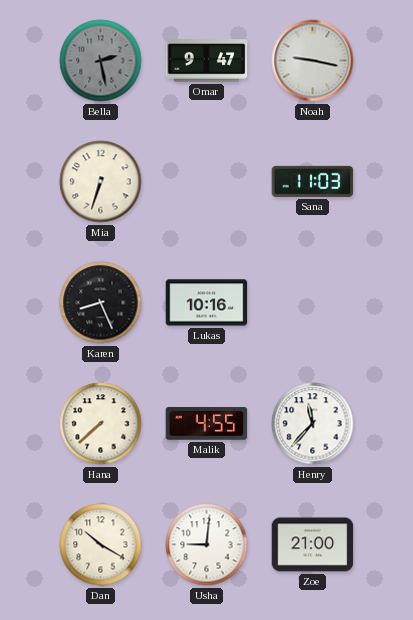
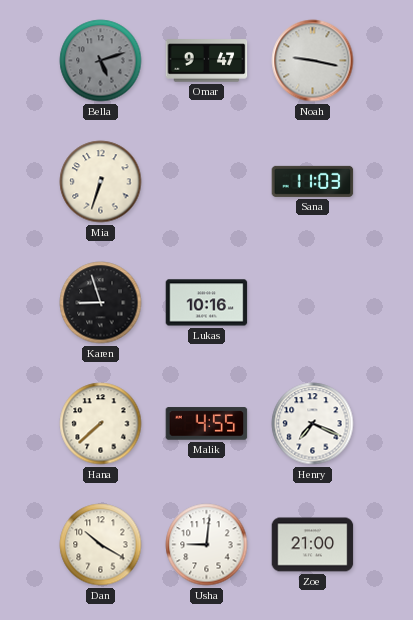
Bella: 2:28 -> 5:12 (101, 61)
Karen: 8:26 -> 8:57 (101, 303)
Henry: 11:37 -> 7:19 (313, 424)
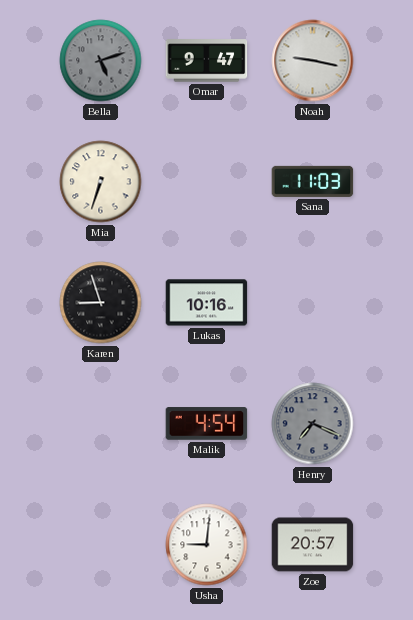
Hana: 7:38 -> none (101, 424)
Malik: 4:55 -> 4:54 (207, 424)
Henry dial: white -> grey (313, 424)
Dan: 10:20 -> none (101, 545)
Zoe: 21:00 -> 20:57 (313, 545)
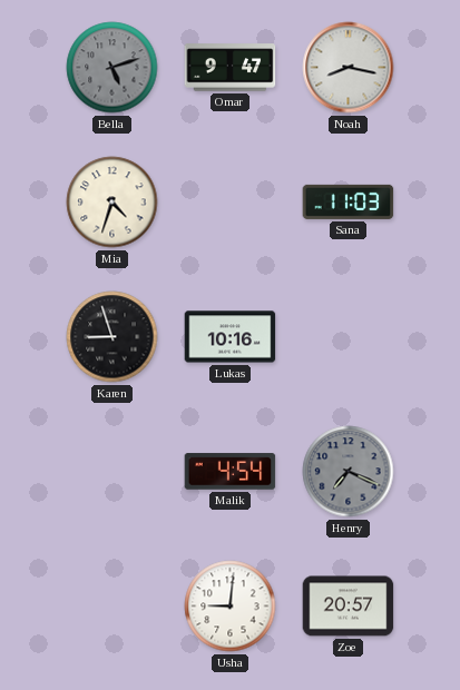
Noah: 9:17 -> 8:17 (349, 68)
Mia: 6:33 -> 4:33 (112, 203)
